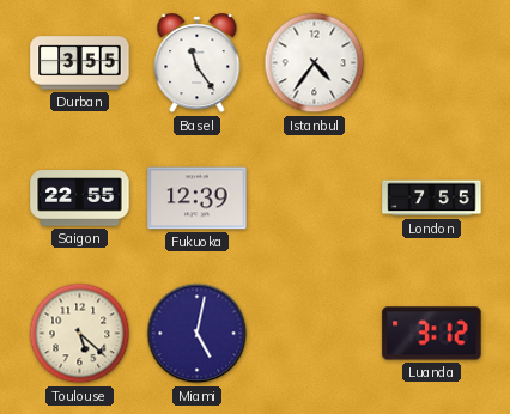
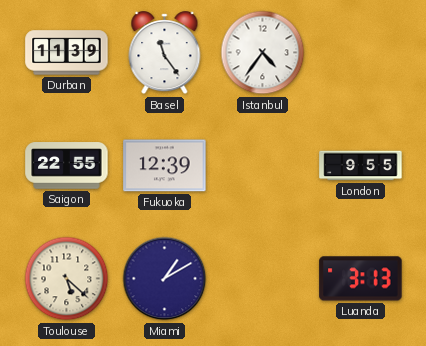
Durban: 3:55 -> 11:39 (67, 53)
London: 7:55 -> 9:55 (361, 166)
Miami: 5:02 -> 1:10 (165, 279)
Luanda: 3:12 -> 3:13 (361, 279)
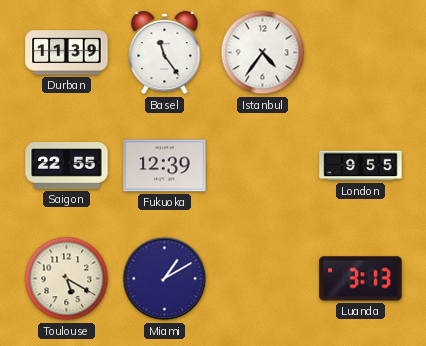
Toulouse: 5:22 -> 5:20 (67, 279)
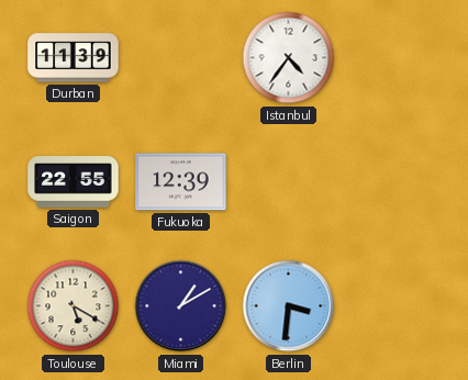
Basel: 11:24 -> none (165, 53)
London: 9:55 -> none (361, 166)
Berlin: none -> 3:31 (289, 306)
Luanda: 3:13 -> none (361, 279)
